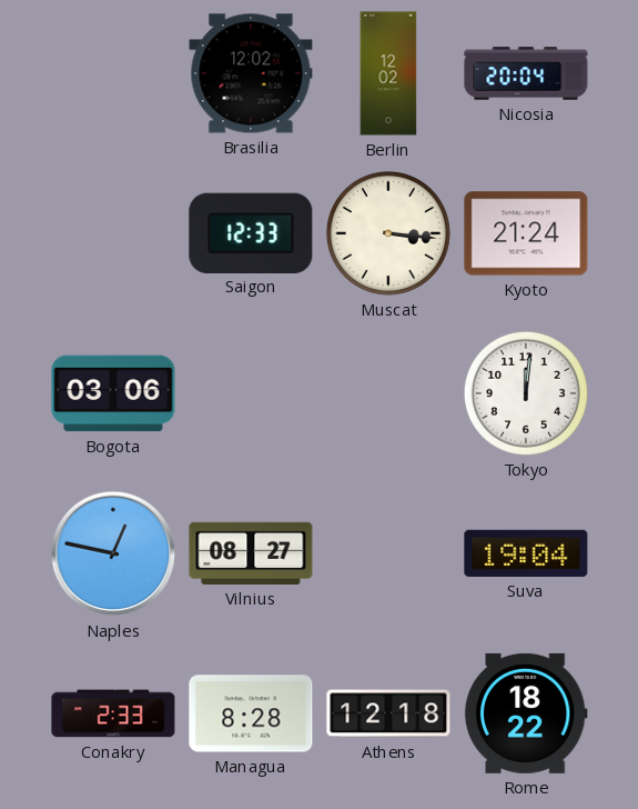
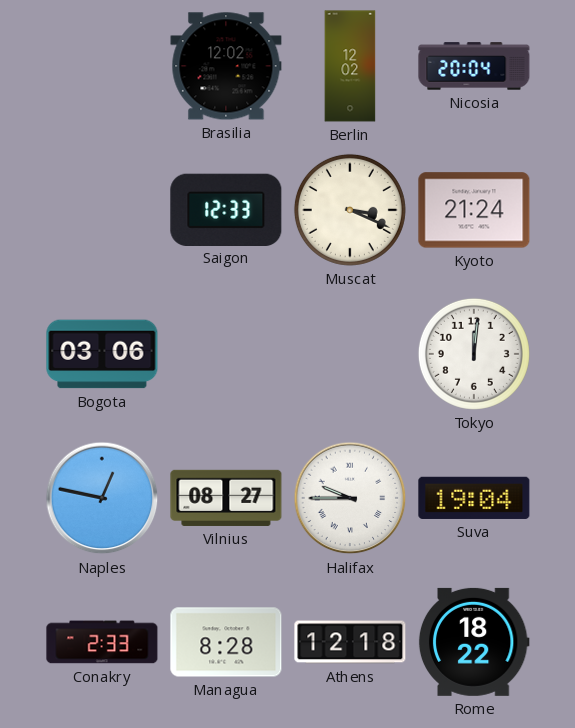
Muscat: 3:16 -> 3:19 (350, 210)
Halifax: none -> 9:45 (350, 498)
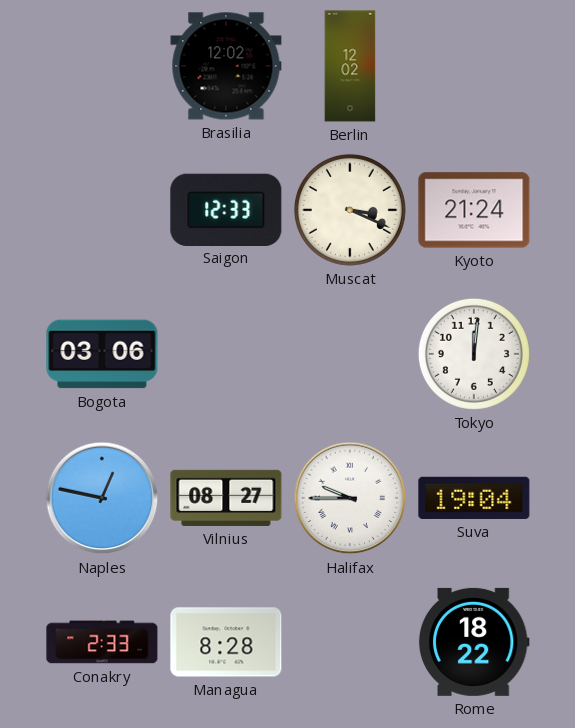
Nicosia: 20:04 -> none (474, 66)
Athens: 12:18 -> none (350, 642)
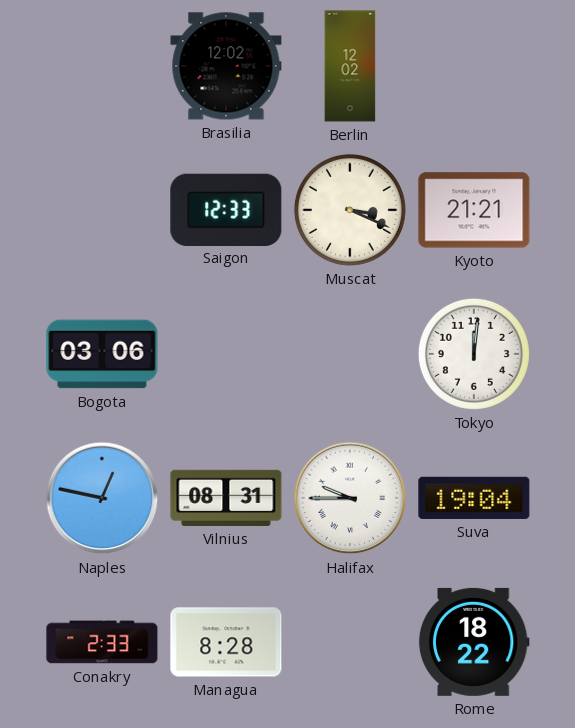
Kyoto: 21:24 -> 21:21 (474, 210)
Vilnius: 08:27 -> 08:31 (226, 498)
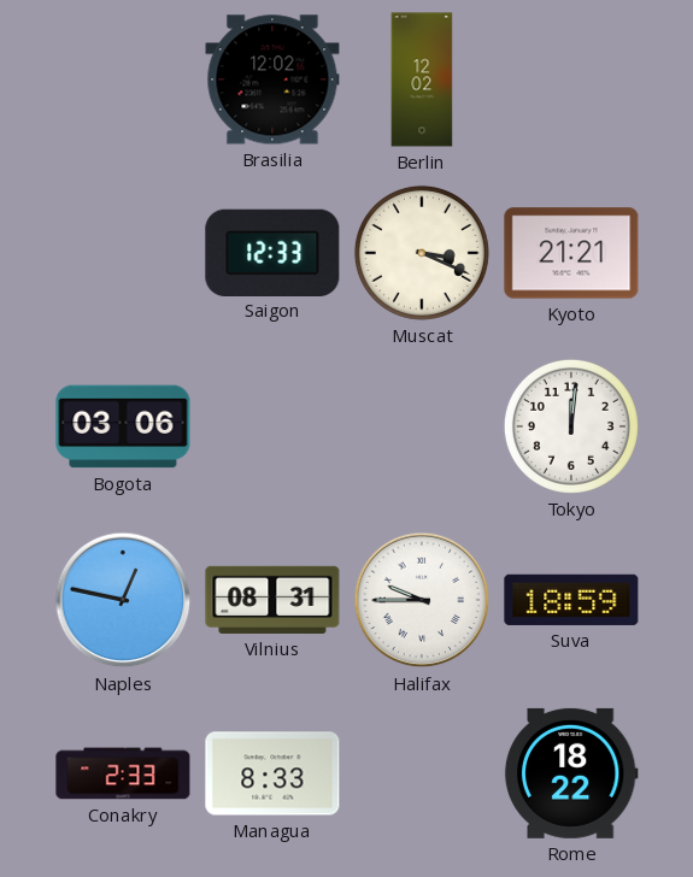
Suva: 19:04 -> 18:59 (571, 600)
Managua: 8:28 -> 8:33 (272, 773)
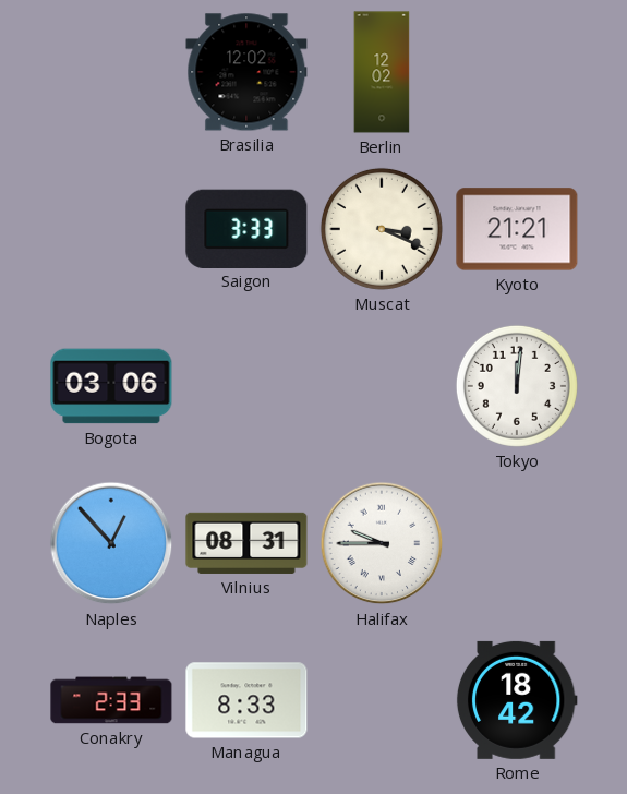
Saigon: 12:33 -> 3:33 (246, 228)
Naples: 12:47 -> 12:53 (111, 543)
Suva: 18:59 -> none (571, 600)
Rome: 18:22 -> 18:42 (517, 700)
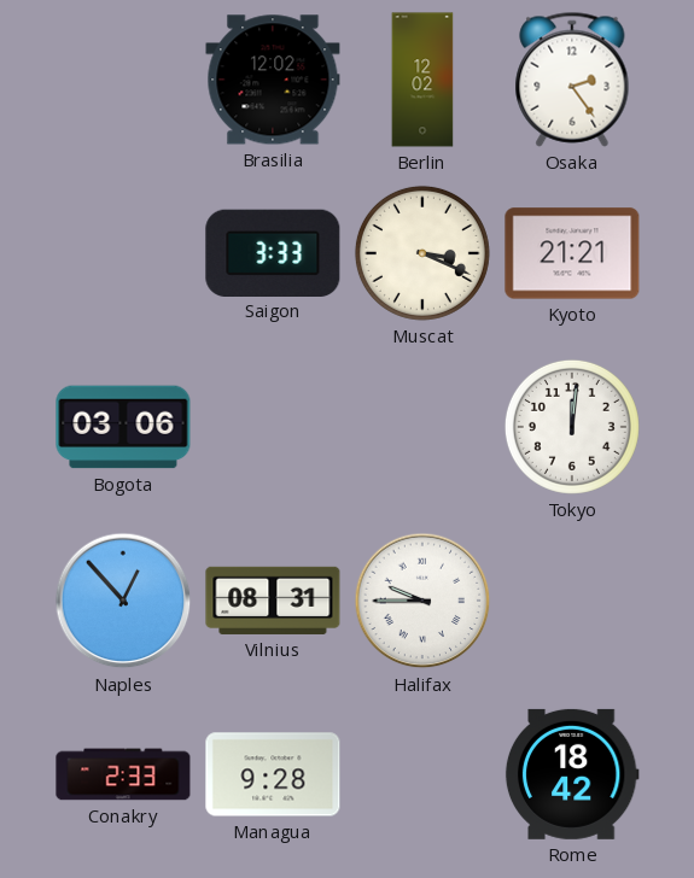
Osaka: none -> 2:24 (572, 80)
Managua: 8:33 -> 9:28 (273, 774)
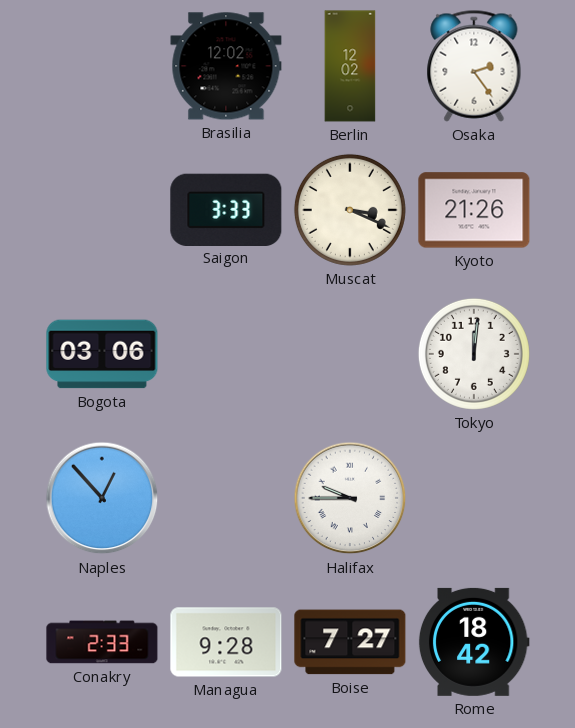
Kyoto: 21:21 -> 21:26 (474, 210)
Vilnius: 08:31 -> none (273, 601)
Boise: none -> 7:27 (350, 642)
